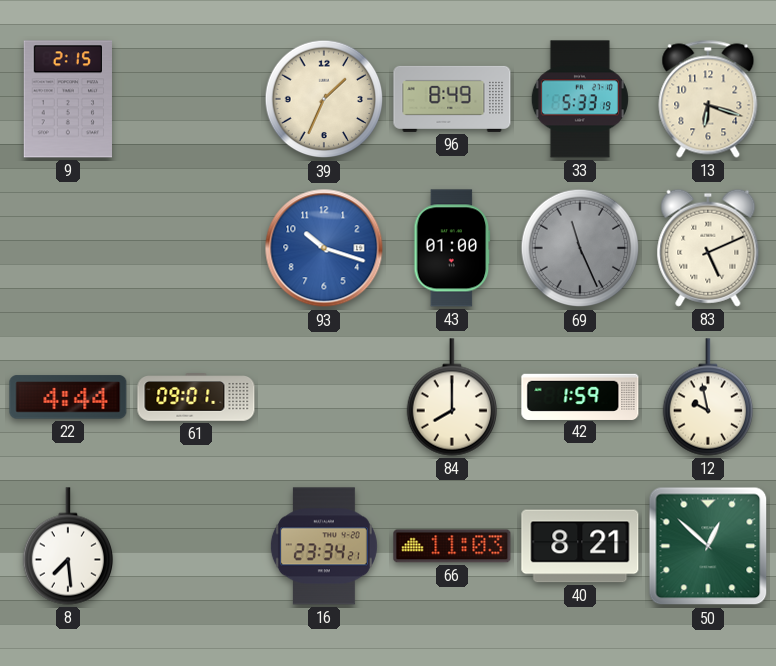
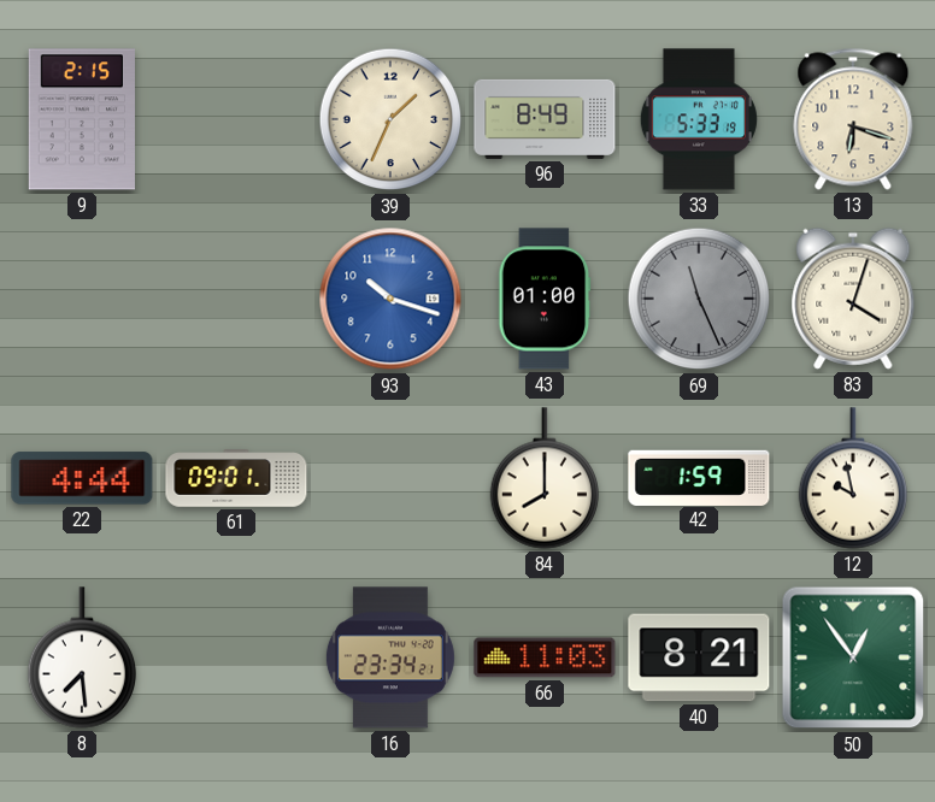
83: 5:11 -> 4:03 (853, 299)
50: 12:52 -> 12:54 (853, 657)
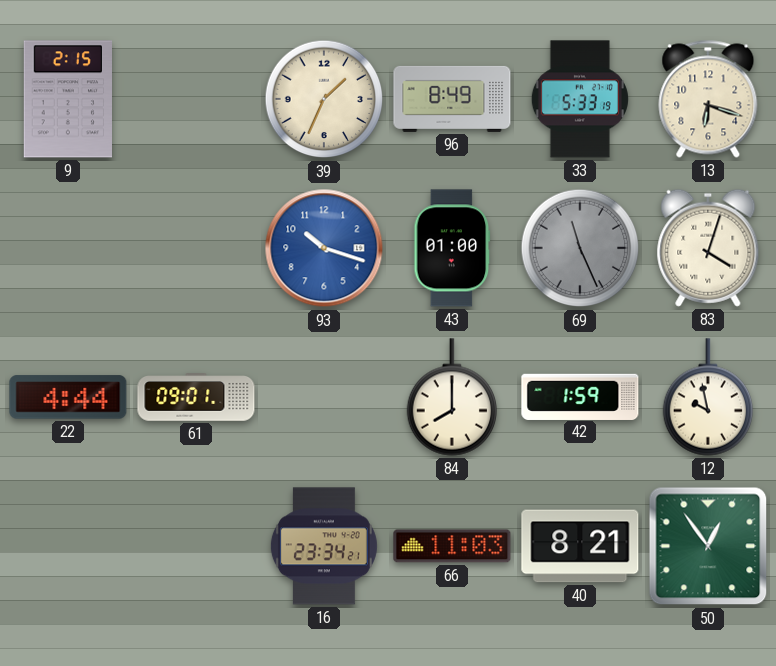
8: 7:29 -> none (81, 657)
